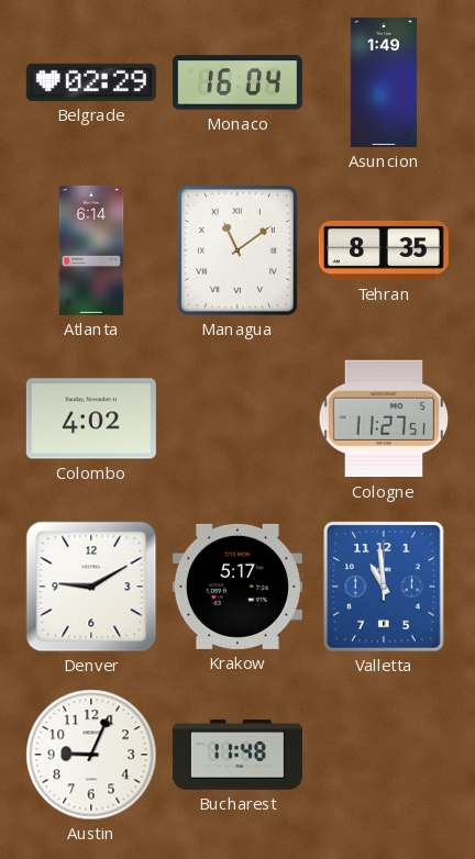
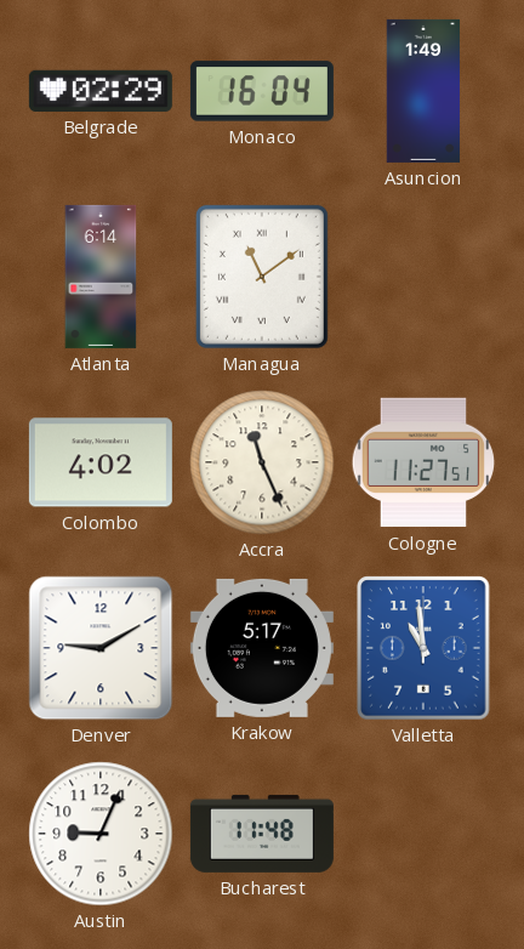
Tehran: 8:35 -> none (384, 250)
Accra: none -> 11:26 (262, 462)
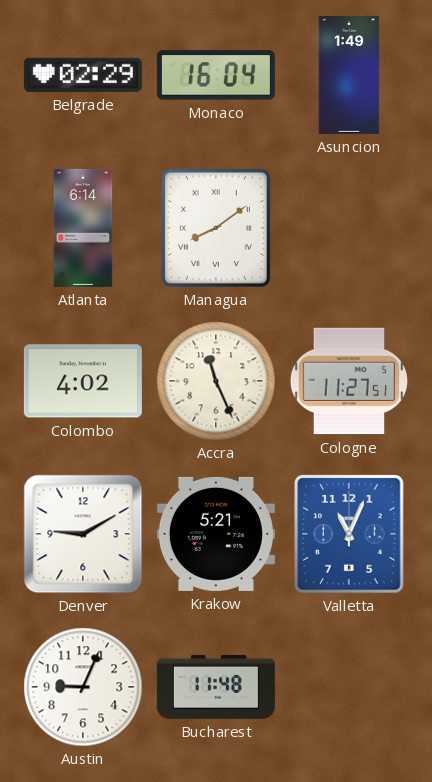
Managua: 11:09 -> 8:09 (216, 228)
Krakow: 5:17 -> 5:21 (216, 534)
Valletta: 10:59 -> 11:04 (349, 534)
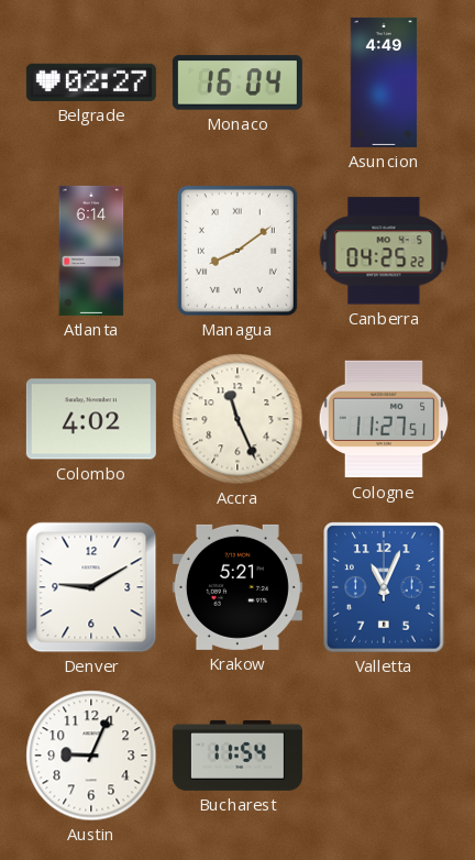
Belgrade: 02:29 -> 02:27 (91, 82)
Asuncion: 1:49 -> 4:49 (384, 82)
Canberra: none -> 04:25 (384, 251)
Bucharest: 11:48 -> 11:54 (237, 756)
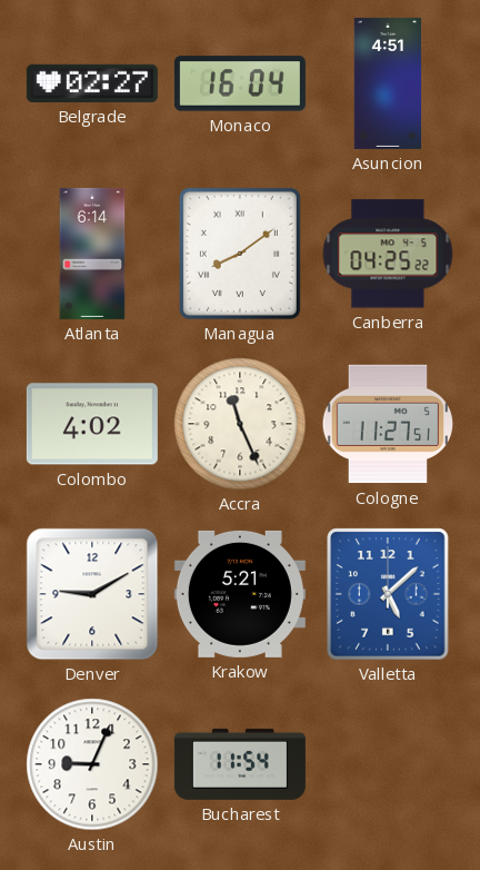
Asuncion: 4:49 -> 4:51 (388, 83)
Valletta: 11:04 -> 5:08 (388, 594)
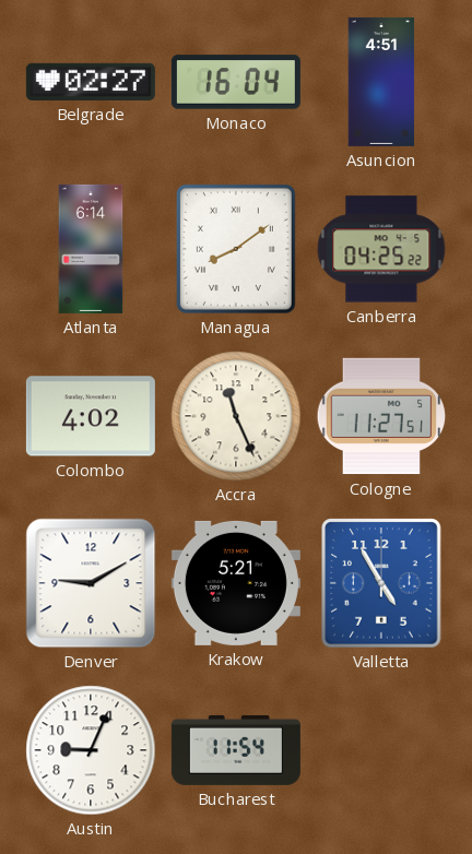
Valletta: 5:08 -> 4:55 (381, 583)
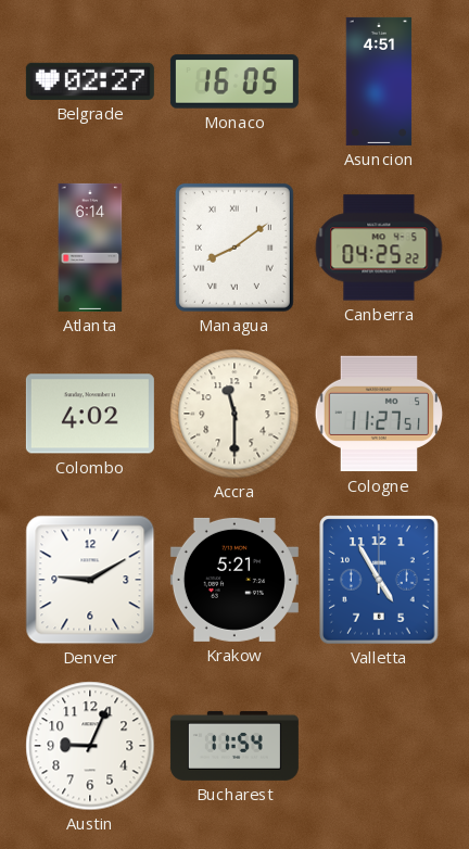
Monaco: 16:04 -> 16:05 (234, 81)
Accra: 11:26 -> 11:30 (234, 414)
